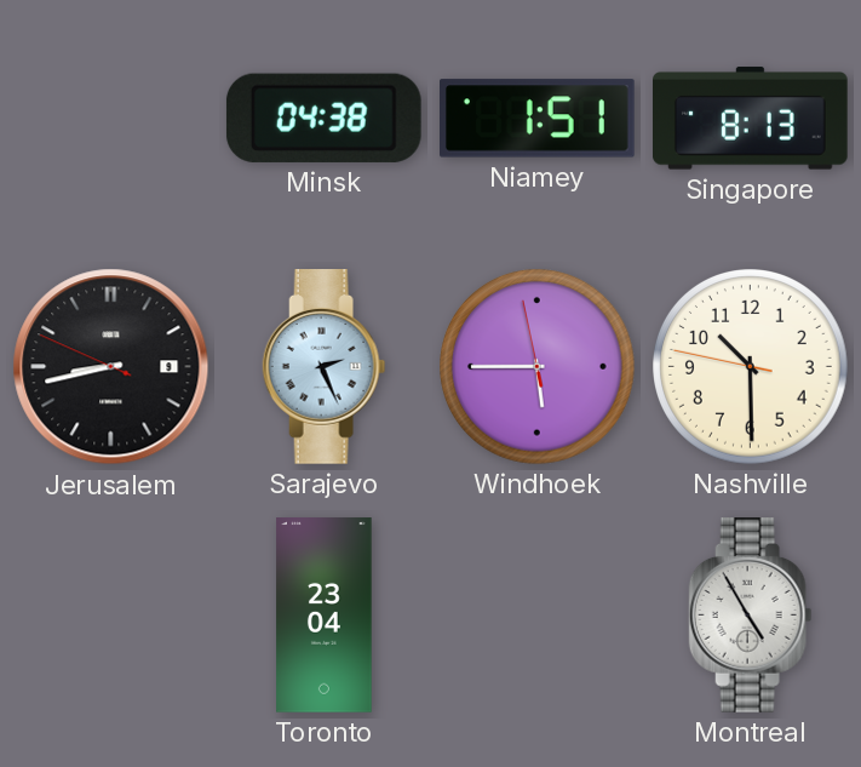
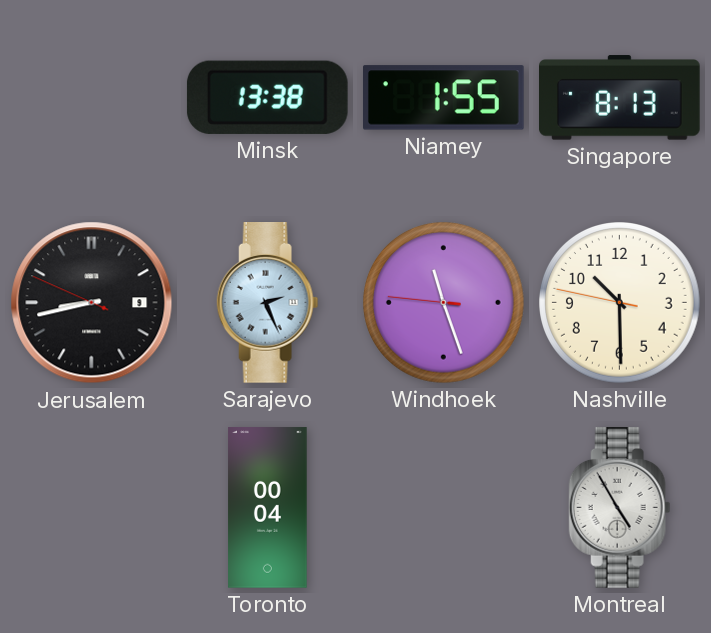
Minsk: 04:38 -> 13:38 (267, 97)
Niamey: 1:51 -> 1:55 (444, 98)
Windhoek: 5:44 -> 11:26 (444, 303)
Toronto: 23:04 -> 00:04 (268, 508)
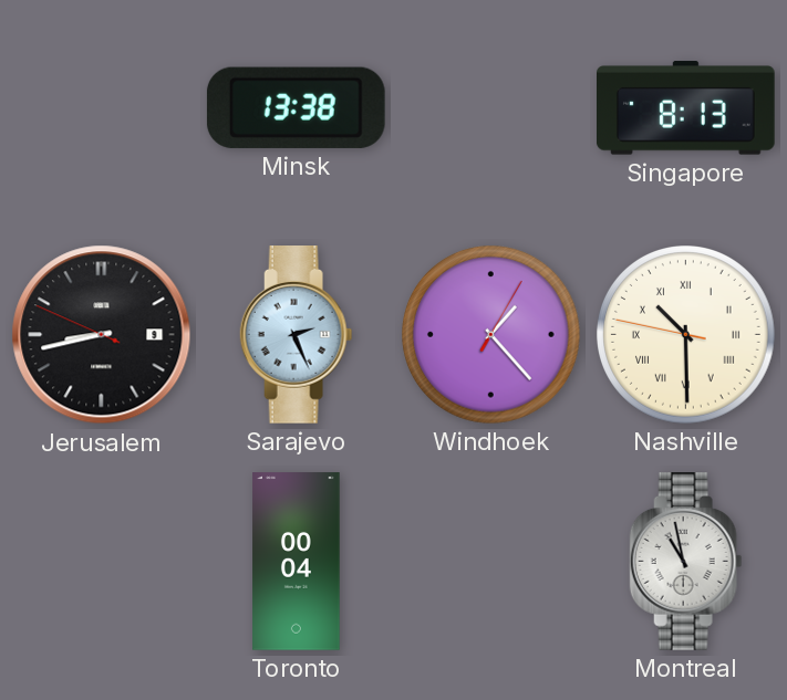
Niamey: 1:55 -> none (444, 98)
Windhoek: 11:26 -> 1:23 (491, 335)
Nashville numerals: Arabic -> Roman (686, 335)
Montreal: 4:55 -> 10:58 (686, 562)
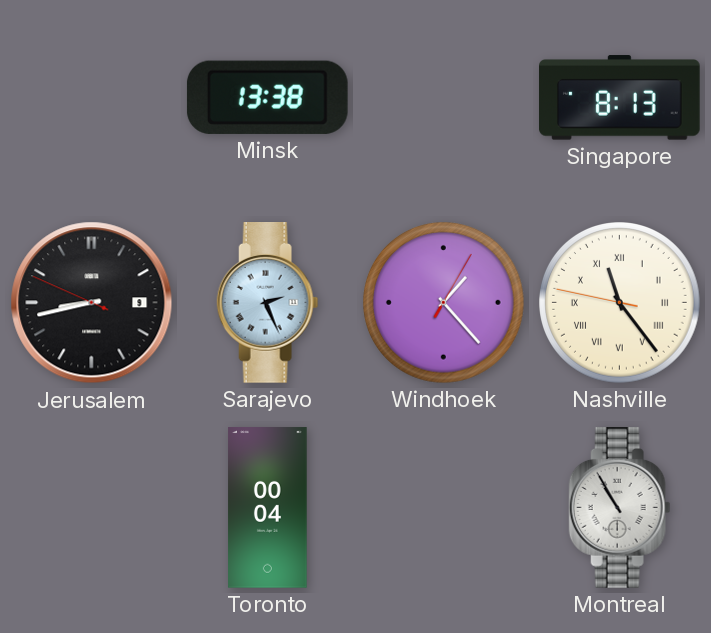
Nashville: 10:29 -> 11:23 (620, 303)
Montreal: 10:58 -> 10:55 (620, 508)
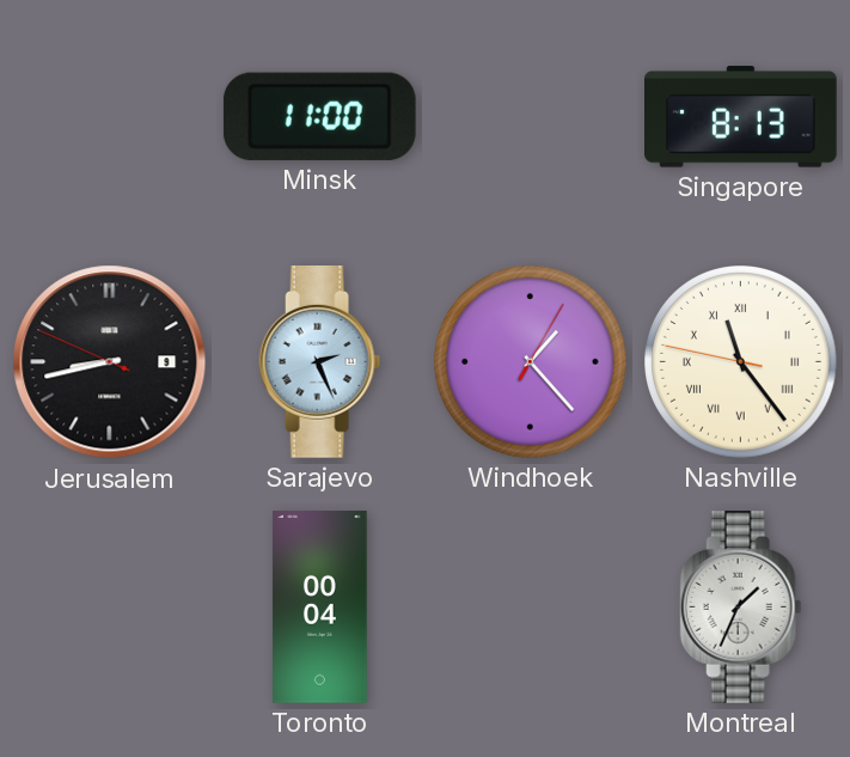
Minsk: 13:38 -> 11:00 (319, 116)
Montreal: 10:55 -> 1:34 (741, 608)
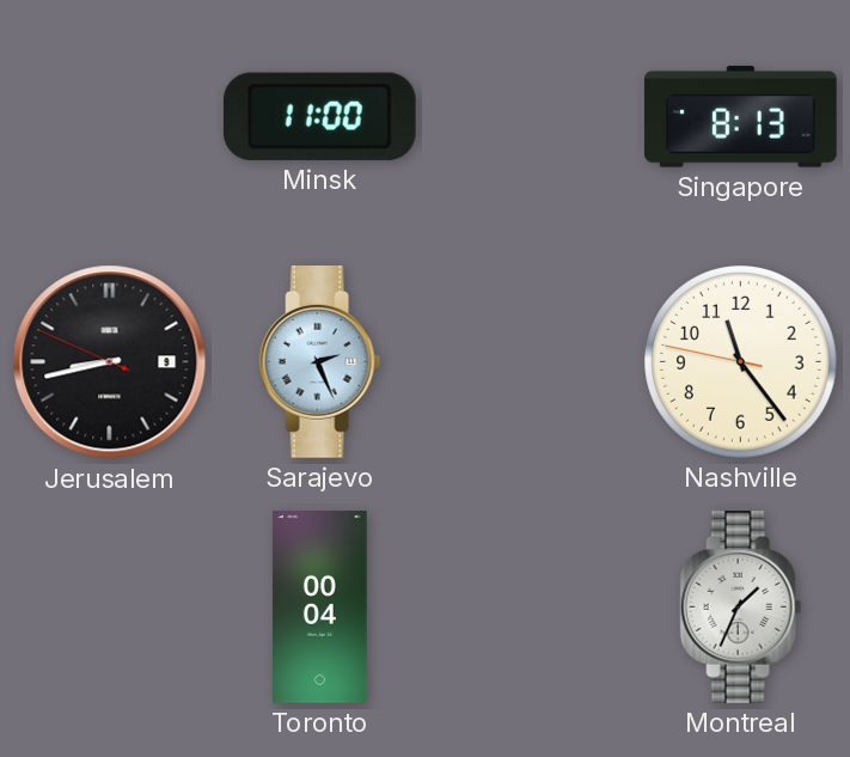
Windhoek: 1:23 -> none (531, 362)
Nashville numerals: Roman -> Arabic (741, 362)
